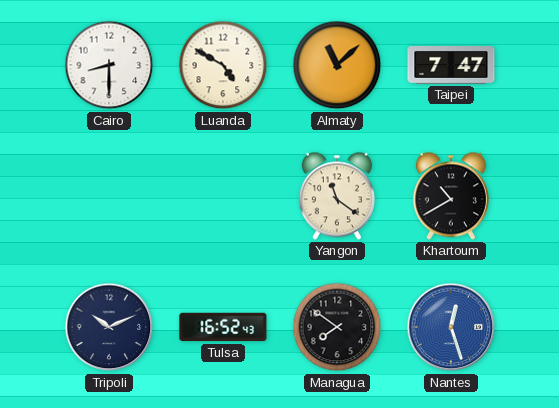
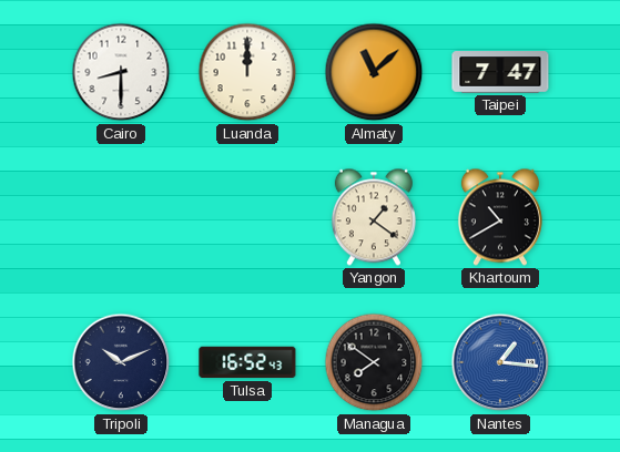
Luanda: 4:50 -> 12:00 (247, 72)
Yangon: 11:21 -> 1:21 (374, 217)
Nantes: 12:27 -> 1:16 (500, 362)
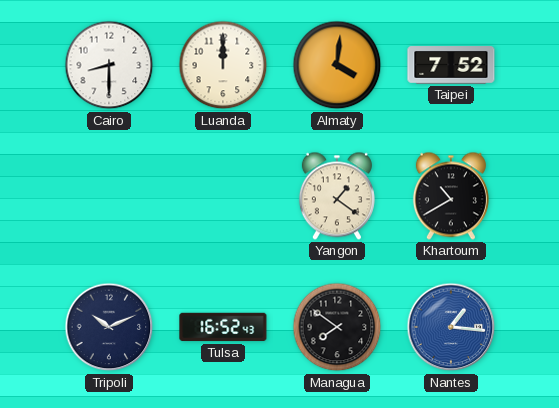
Almaty: 11:08 -> 4:01 (337, 65)
Taipei: 7:47 -> 7:52 (451, 65)
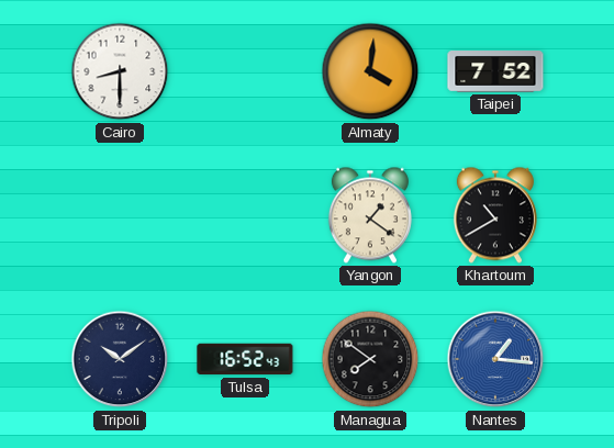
Luanda: 12:00 -> none (223, 65)
Tripoli: 10:11 -> 10:09 (120, 359)
